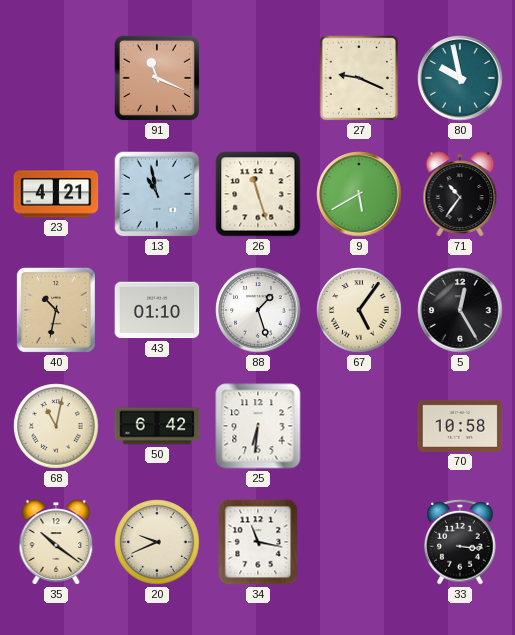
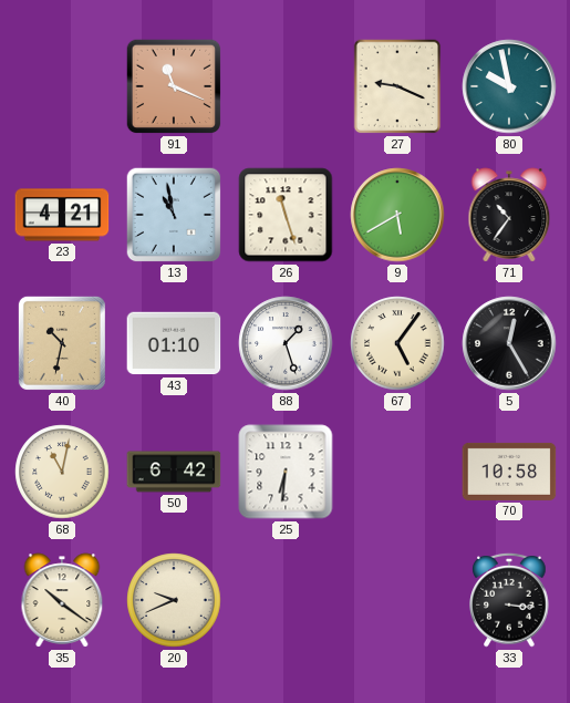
34: 11:17 -> none (258, 542)
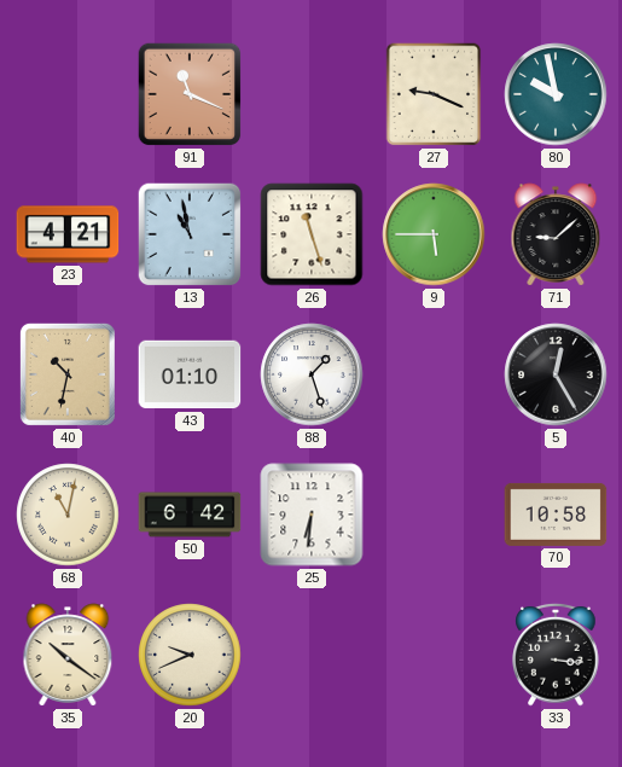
9: 5:40 -> 5:45 (434, 234)
71: 10:36 -> 9:08 (556, 234)
67: 5:06 -> none (397, 343)
